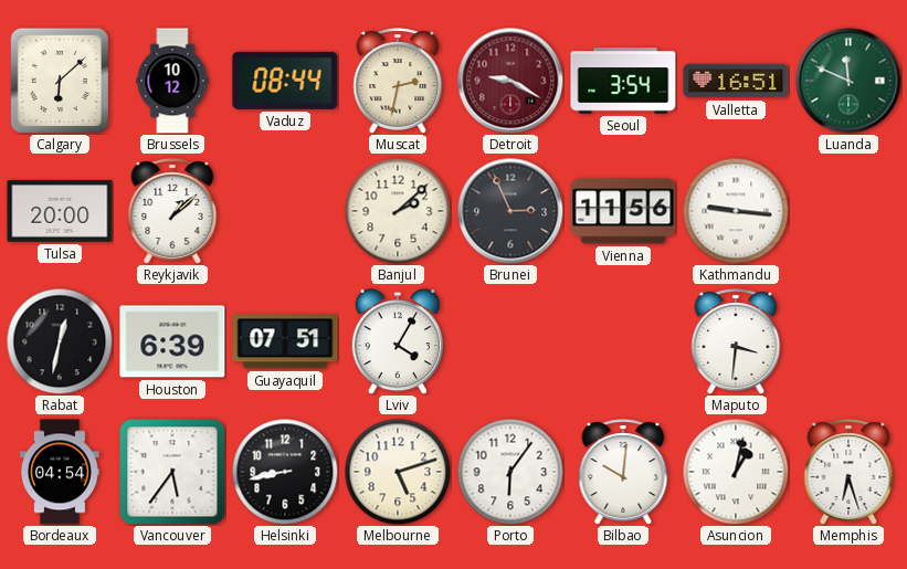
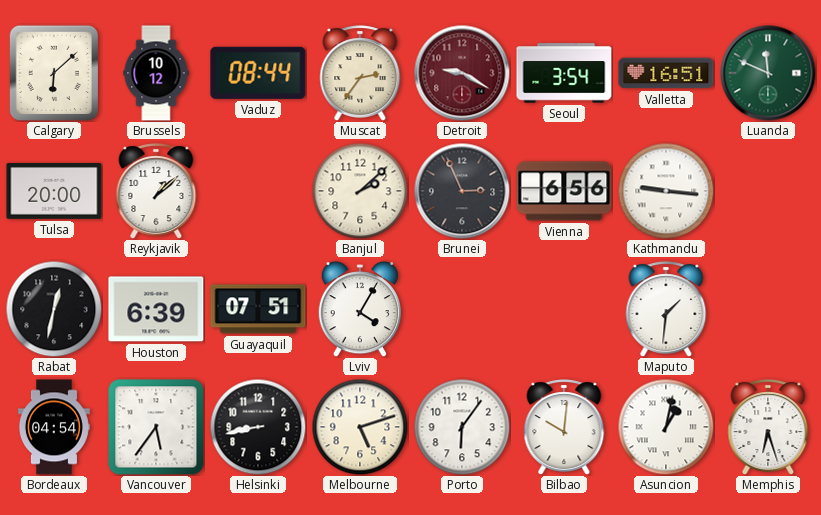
Muscat: 2:32 -> 2:36 (360, 73)
Vienna: 11:56 -> 6:56 (564, 191)
Maputo: 3:31 -> 1:31 (666, 309)
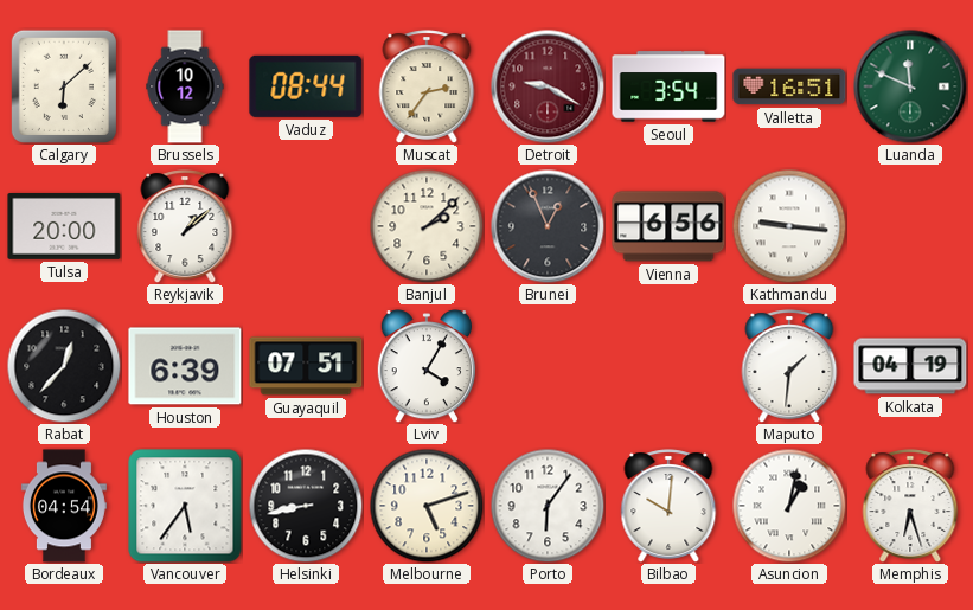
Brunei: 2:56 -> 12:56 (548, 226)
Rabat: 12:32 -> 12:37 (64, 366)
Kolkata: none -> 04:19 (910, 366)
